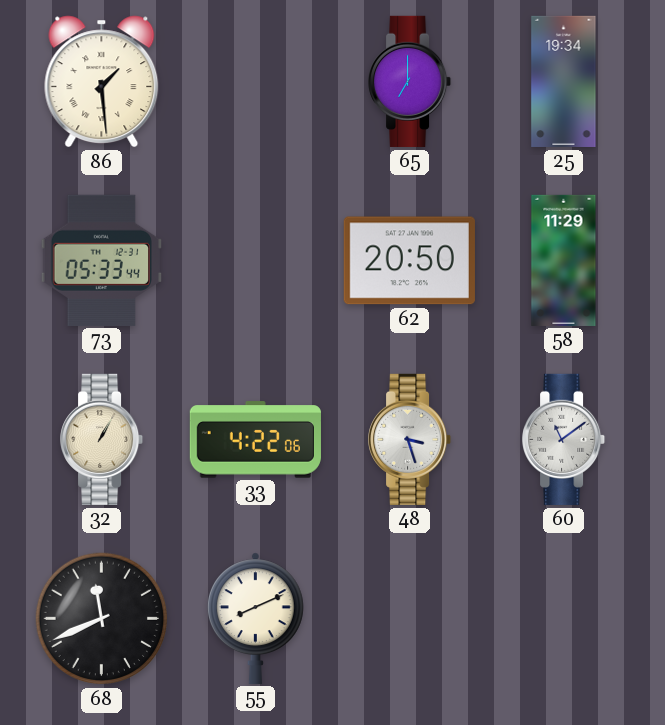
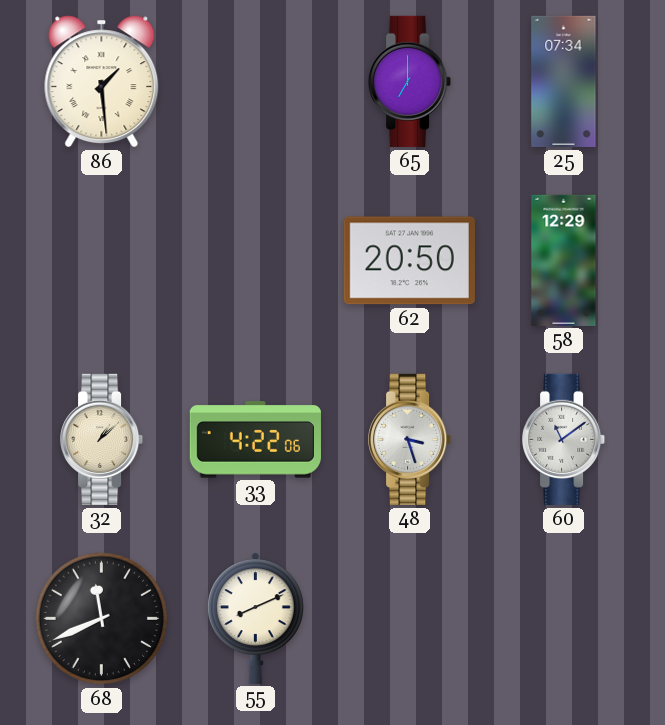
25: 19:34 -> 07:34 (564, 81)
73: 05:33 -> none (101, 260)
58: 11:29 -> 12:29 (564, 260)
32: 1:05 -> 1:08 (102, 439)
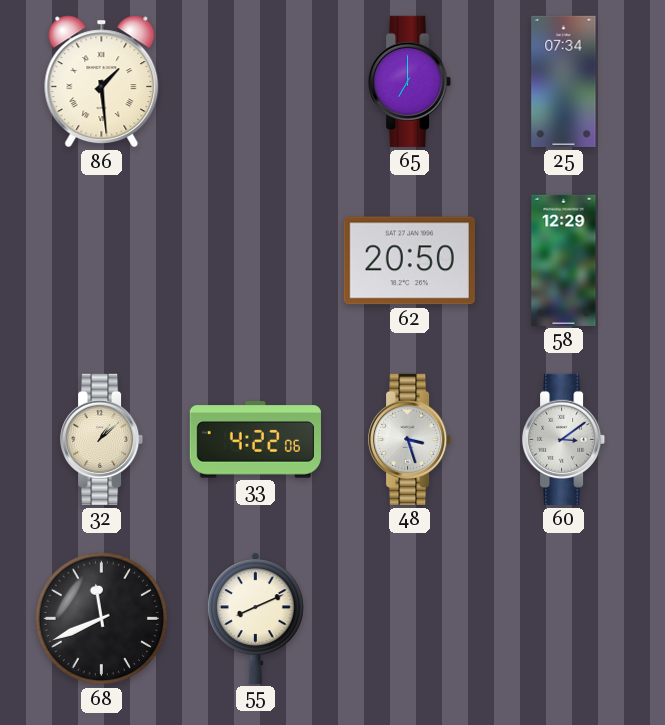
60: 11:09 -> 3:09 (564, 439)
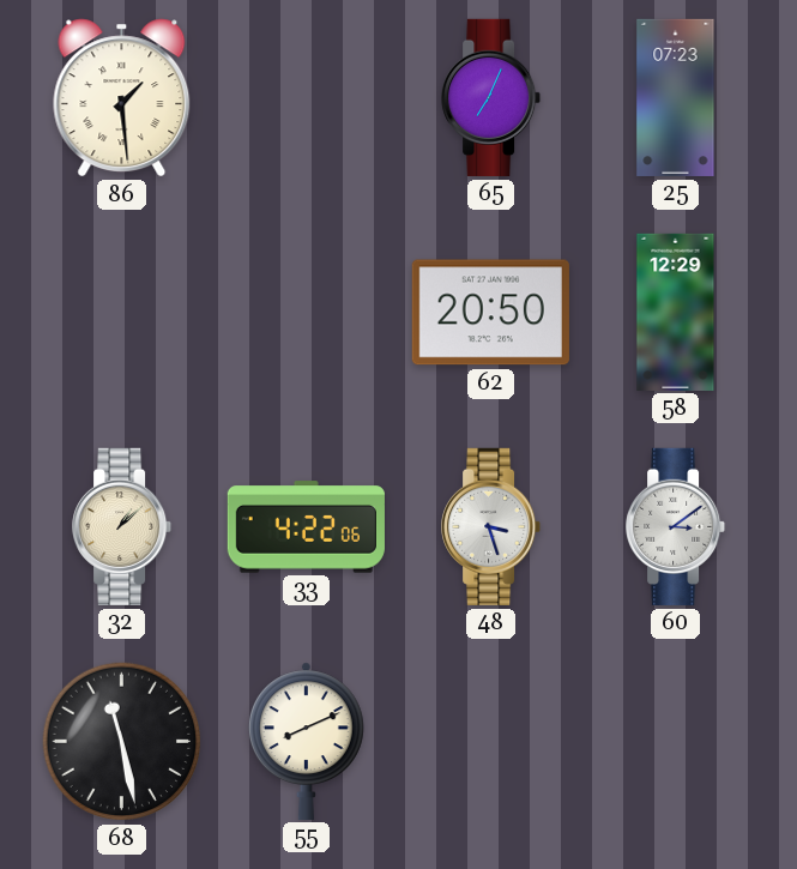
65: 7:00 -> 7:04 (491, 97)
25: 07:34 -> 07:23 (676, 97)
68: 11:41 -> 11:28 (122, 742)
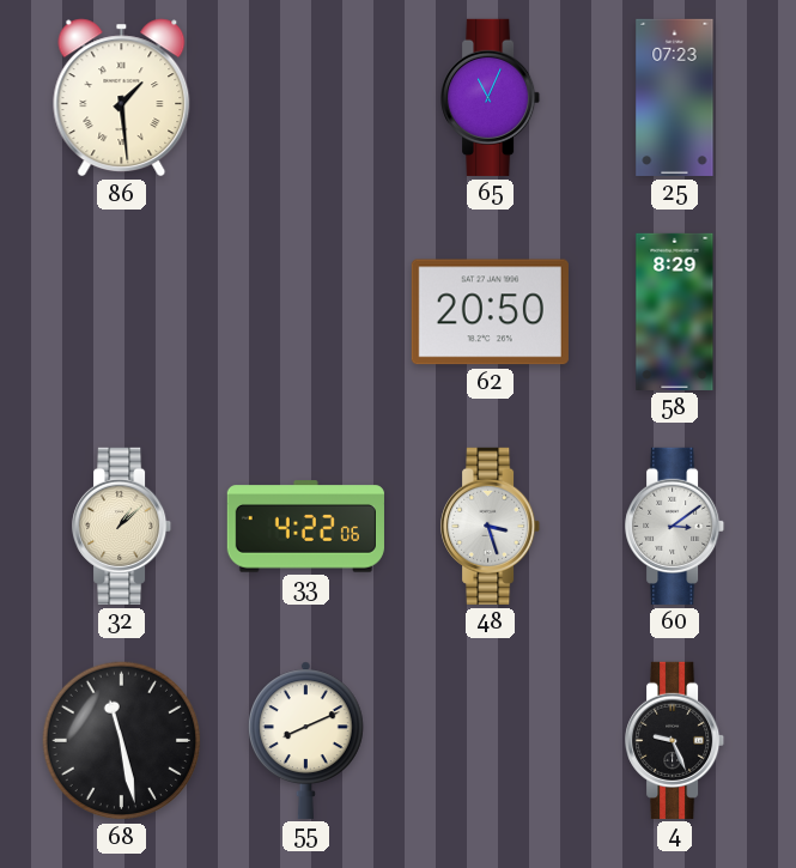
65: 7:04 -> 11:04 (491, 97)
58: 12:29 -> 8:29 (675, 311)
4: none -> 9:26 (675, 740)
